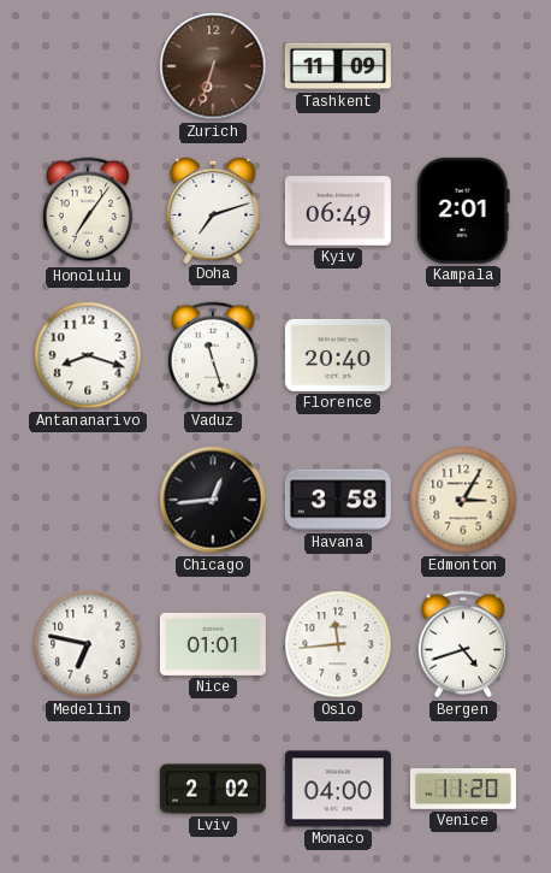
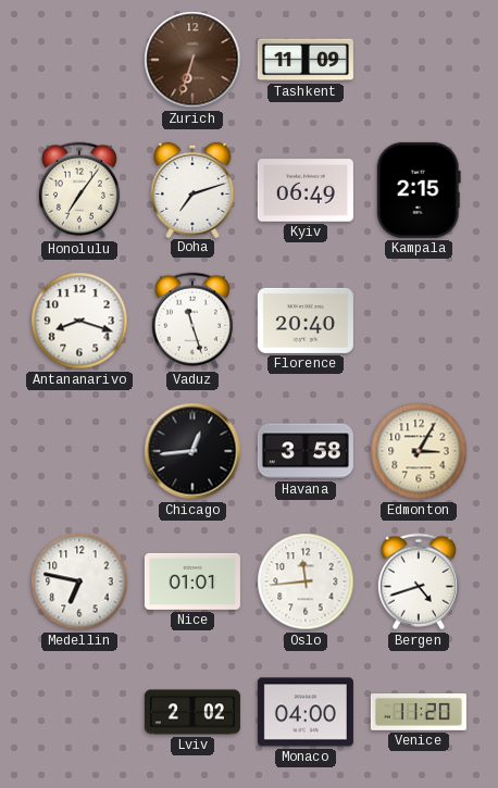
Kampala: 2:01 -> 2:15 (419, 190)
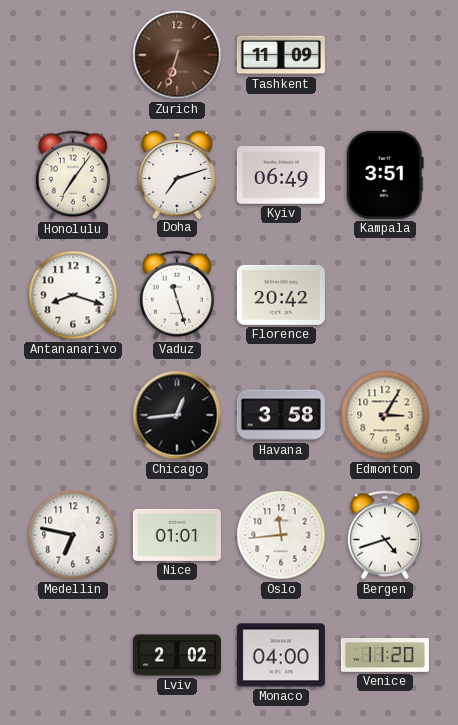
Kampala: 2:15 -> 3:51 (385, 175)
Florence: 20:40 -> 20:42 (281, 295)
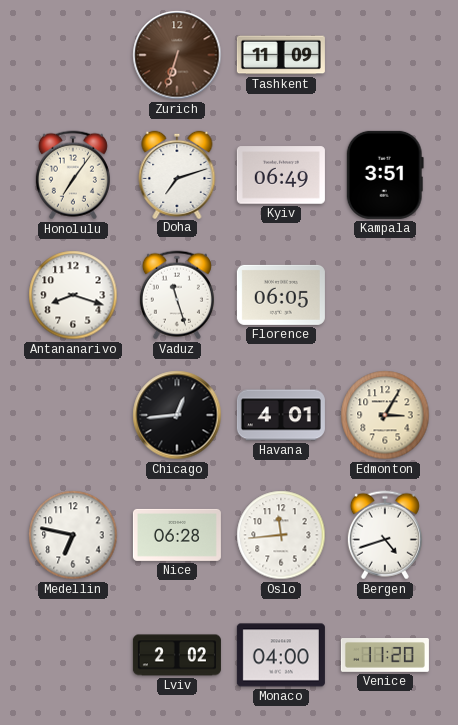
Florence: 20:42 -> 06:05 (281, 295)
Havana: 3:58 -> 4:01 (281, 415)
Nice: 01:01 -> 06:28 (177, 535)
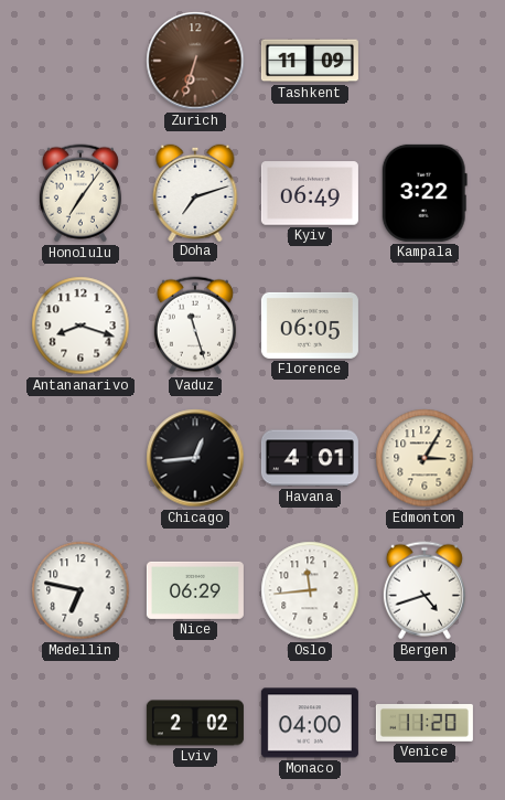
Kampala: 3:51 -> 3:22 (425, 193)
Nice: 06:28 -> 06:29 (195, 590)
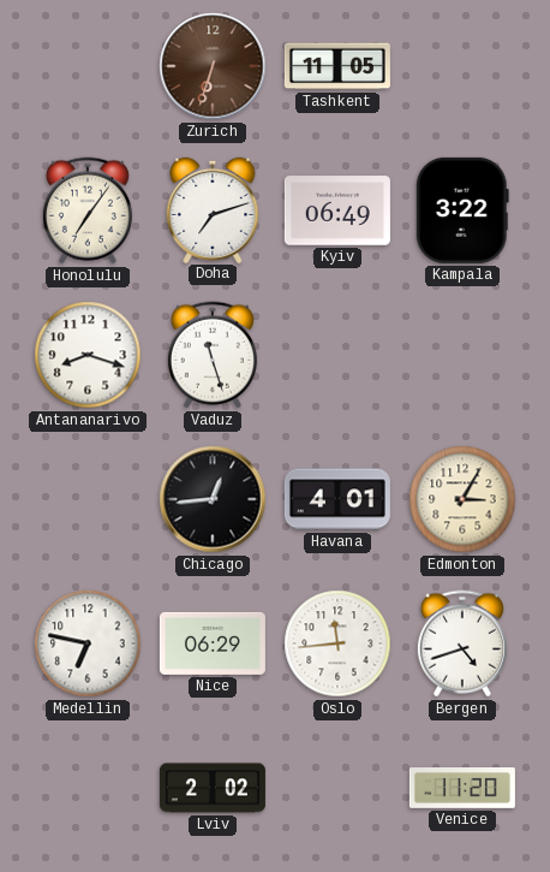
Tashkent: 11:09 -> 11:05 (337, 66)
Florence: 06:05 -> none (310, 326)
Monaco: 04:00 -> none (310, 723)
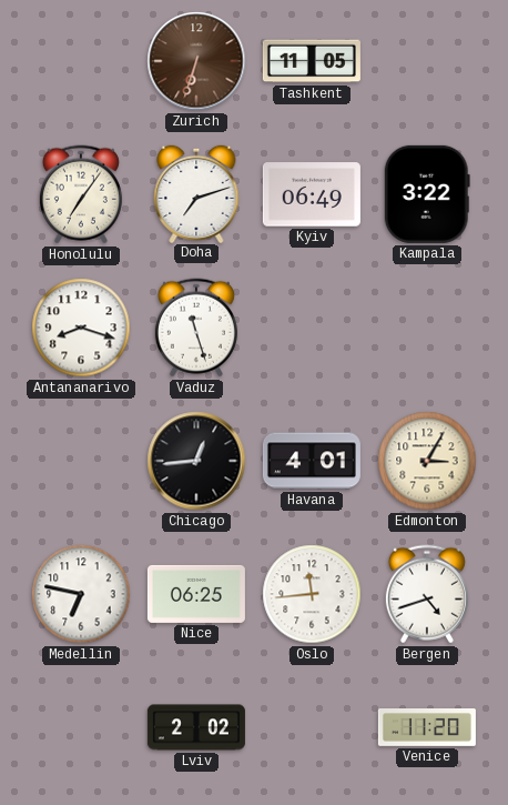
Nice: 06:29 -> 06:25 (196, 594)
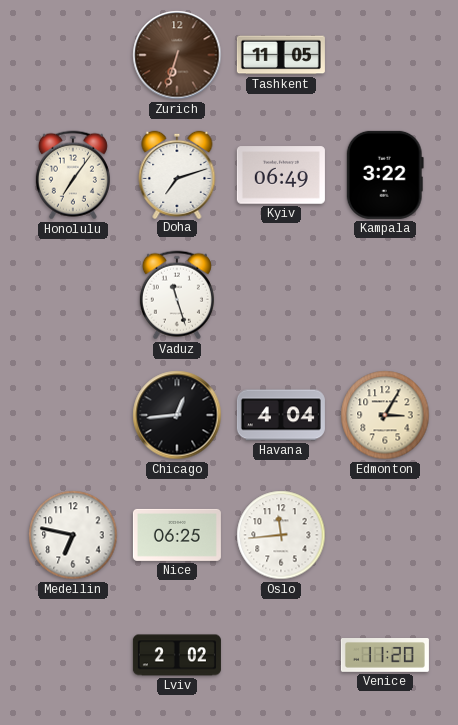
Antananarivo: 8:18 -> none (81, 328)
Havana: 4:01 -> 4:04 (281, 415)
Bergen: 4:42 -> none (427, 594)
